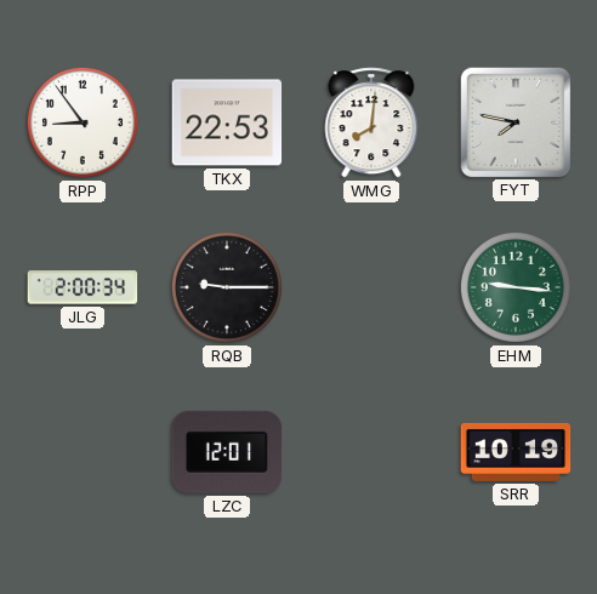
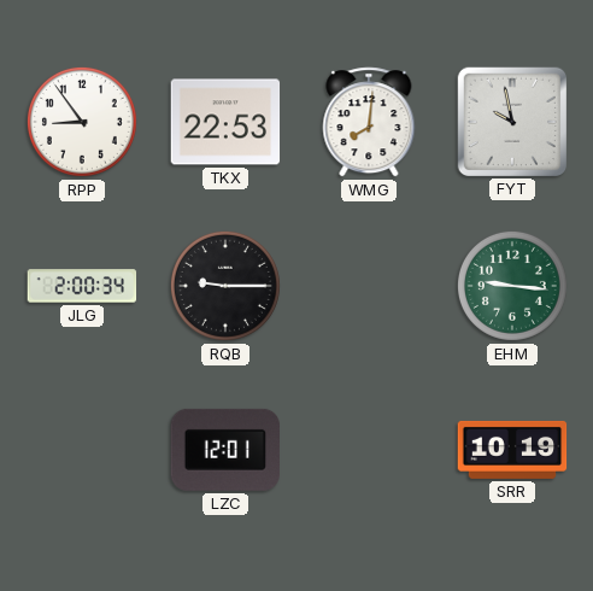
FYT: 7:47 -> 9:58 (511, 121)
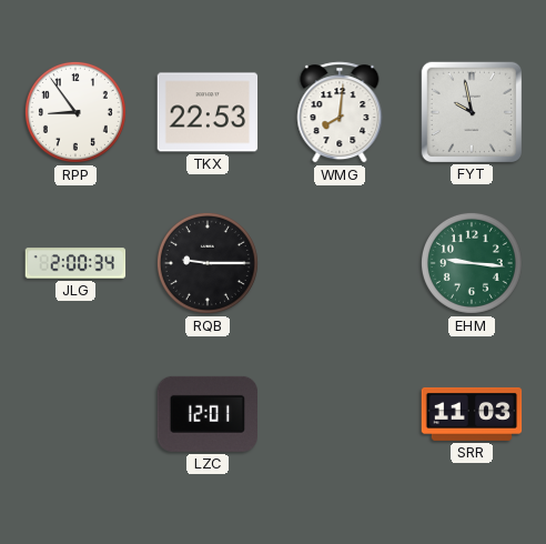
SRR: 10:19 -> 11:03 (472, 414)
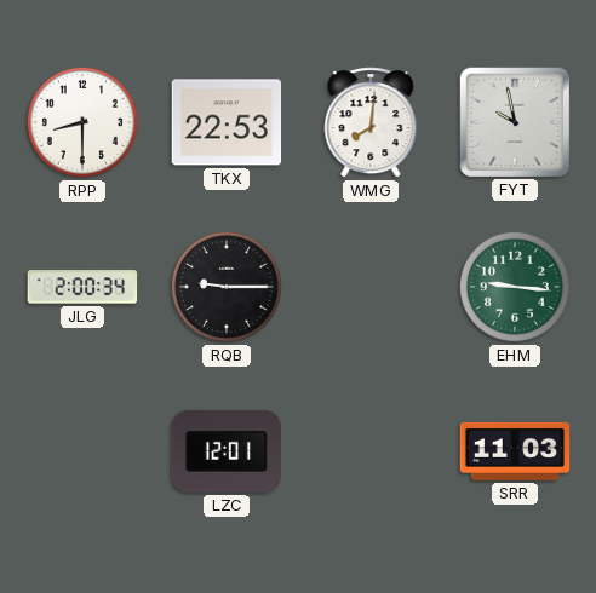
RPP: 8:54 -> 8:30 (82, 122)
